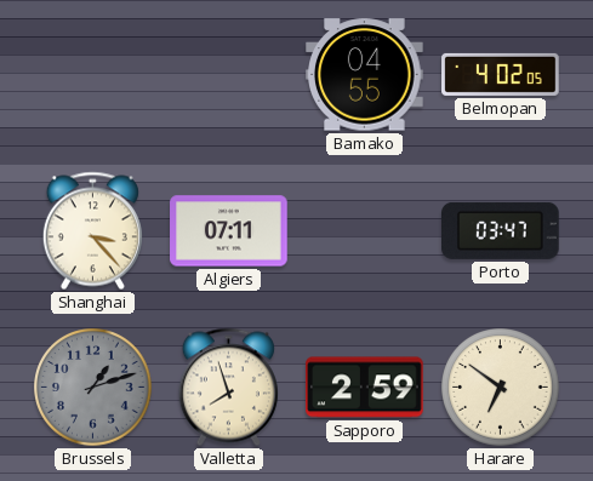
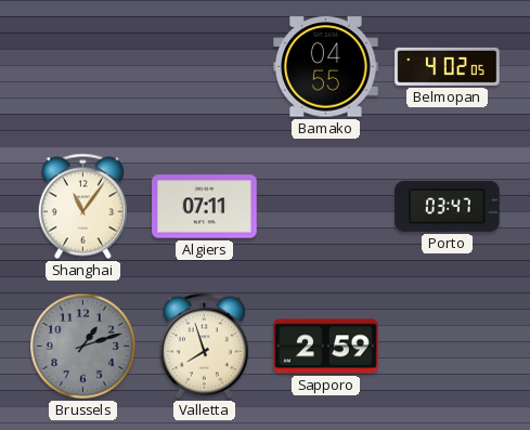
Shanghai: 3:23 -> 11:06 (82, 207)
Harare: 6:51 -> none (501, 388)
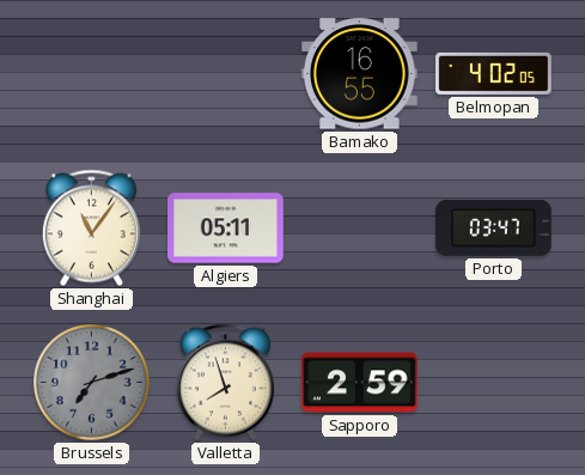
Bamako: 04:55 -> 16:55 (360, 74)
Algiers: 07:11 -> 05:11 (226, 229)
Brussels: 1:12 -> 7:12 (92, 383)
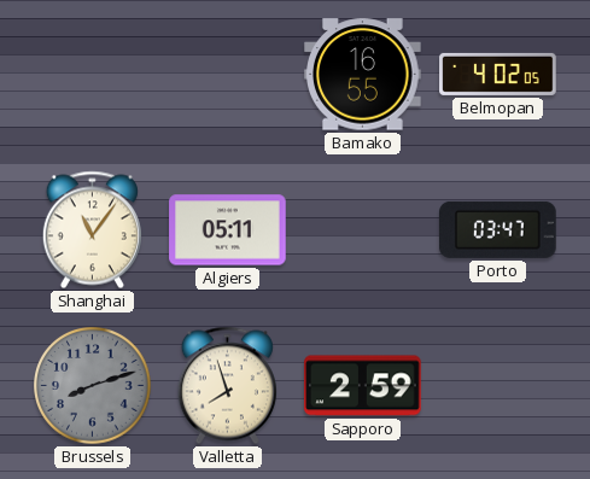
Brussels: 7:12 -> 8:12 (93, 386)
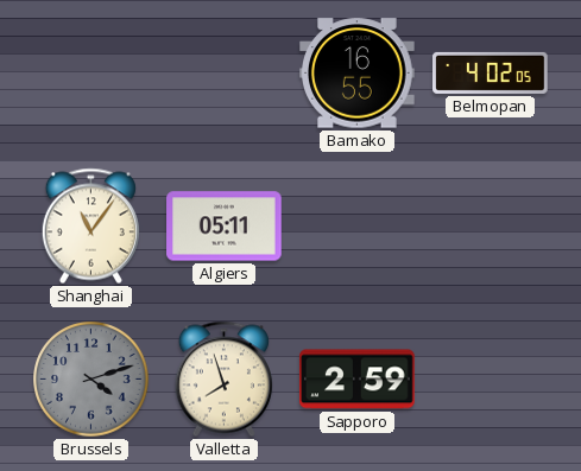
Porto: 03:47 -> none (498, 229)
Brussels: 8:12 -> 4:12 (91, 380)
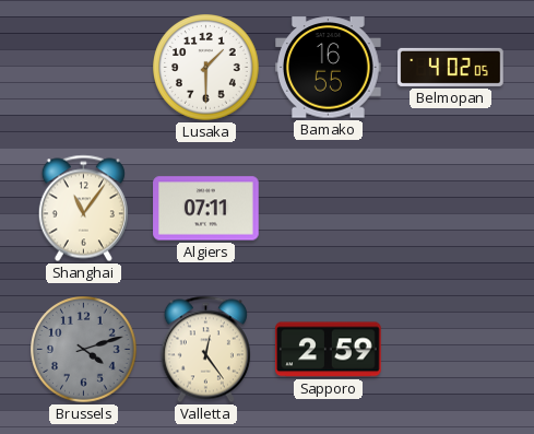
Lusaka: none -> 1:30 (206, 68)
Algiers: 05:11 -> 07:11 (206, 209)
Valletta: 7:57 -> 12:24 (205, 350)
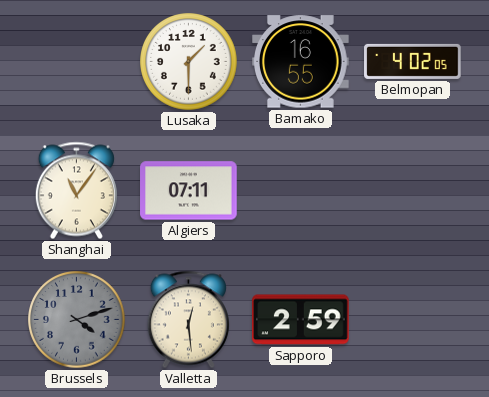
Valletta: 12:24 -> 12:29 (188, 320)
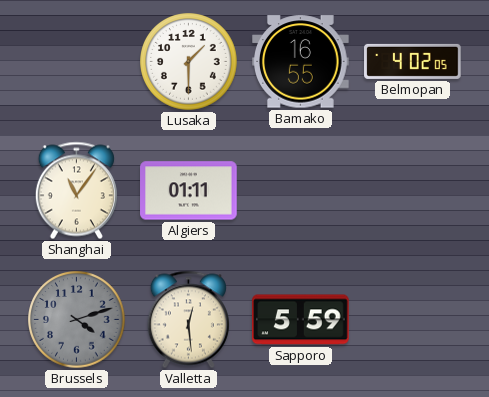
Algiers: 07:11 -> 01:11 (189, 191)
Sapporo: 2:59 -> 5:59 (301, 320)
